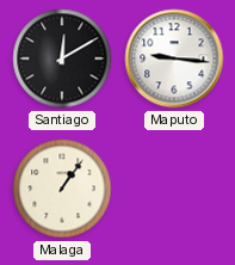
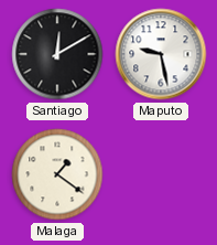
Maputo: 9:16 -> 9:28 (161, 54)
Malaga: 1:06 -> 1:21 (57, 174)
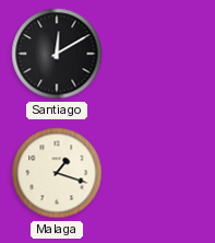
Maputo: 9:28 -> none (161, 54)
Malaga: 1:21 -> 1:18 (57, 173)
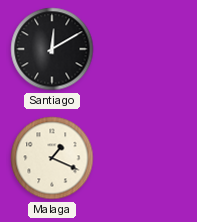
Malaga: 1:18 -> 1:19 (52, 158)
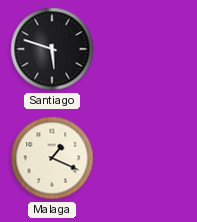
Santiago: 12:10 -> 5:48 (52, 49)
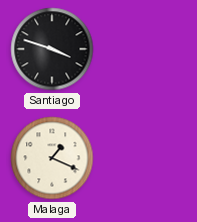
Santiago: 5:48 -> 3:48 (52, 49)
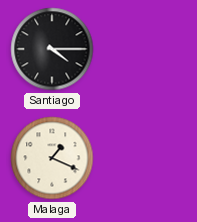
Santiago: 3:48 -> 4:15 (52, 49)
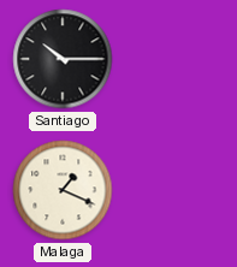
Santiago: 4:15 -> 10:15 (63, 59)
